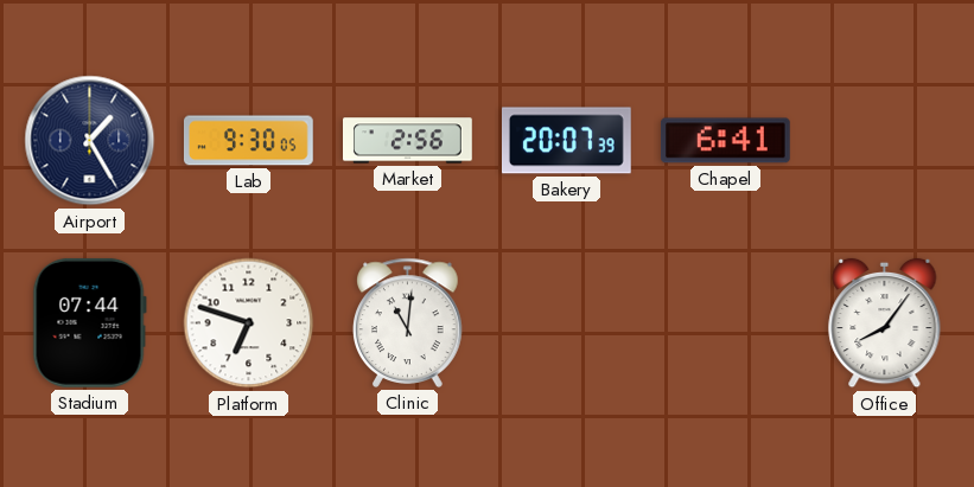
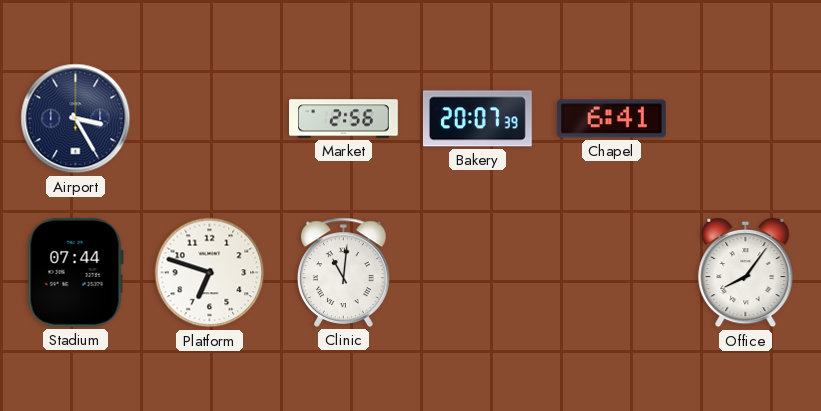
Airport: 1:25 -> 3:25 (76, 119)
Lab: 9:30 -> none (248, 141)
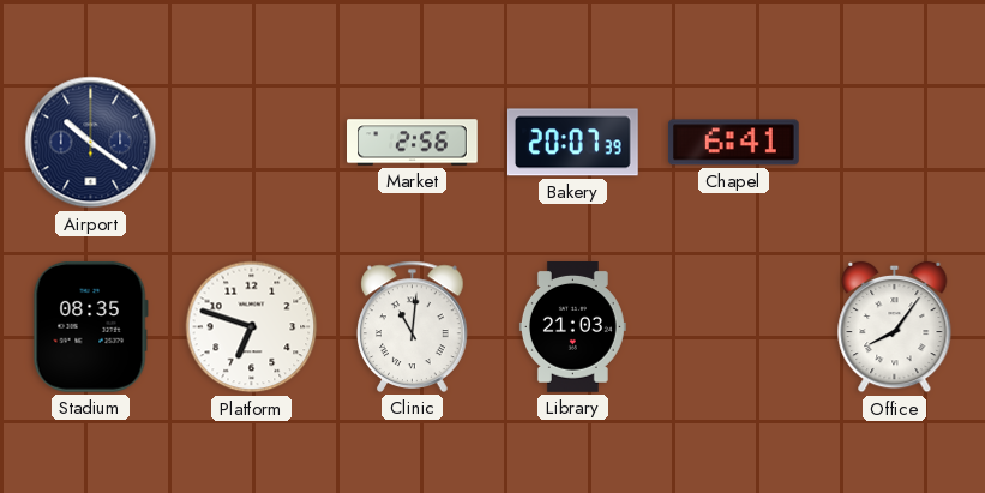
Airport: 3:25 -> 10:21 (91, 143)
Stadium: 07:44 -> 08:35 (90, 326)
Library: none -> 21:03 (572, 327)
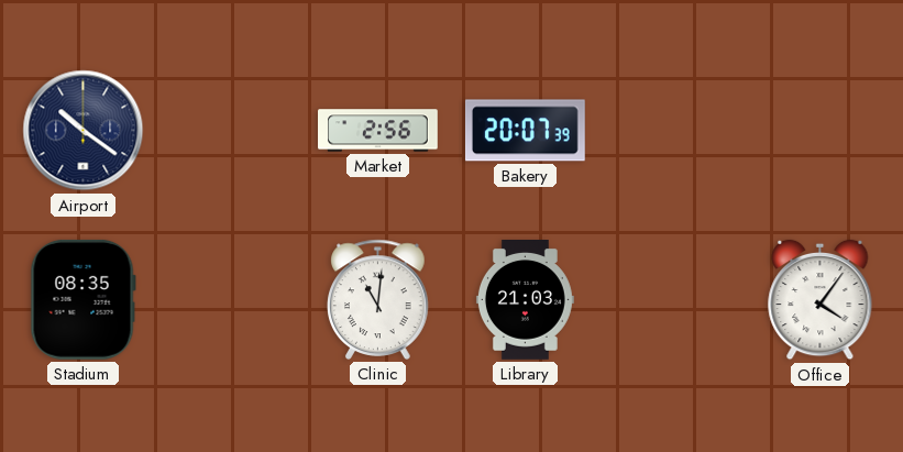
Chapel: 6:41 -> none (733, 143)
Platform: 6:48 -> none (252, 327)
Office: 8:06 -> 4:06 (821, 300)
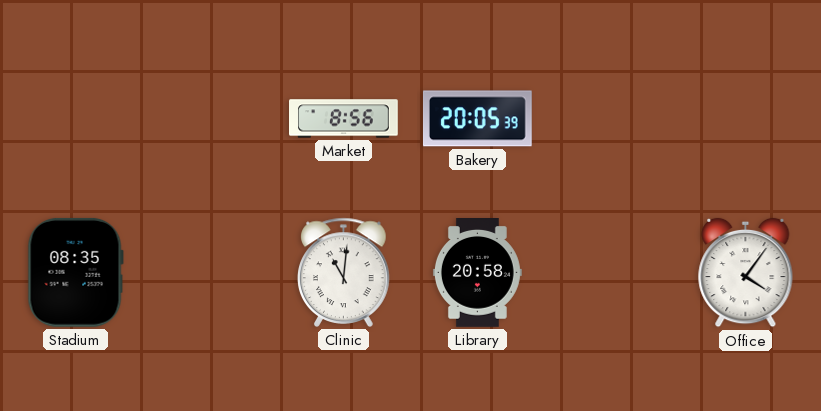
Airport: 10:21 -> none (84, 131)
Market: 2:56 -> 8:56 (344, 119)
Bakery: 20:07 -> 20:05 (477, 119)
Library: 21:03 -> 20:58 (477, 273)
